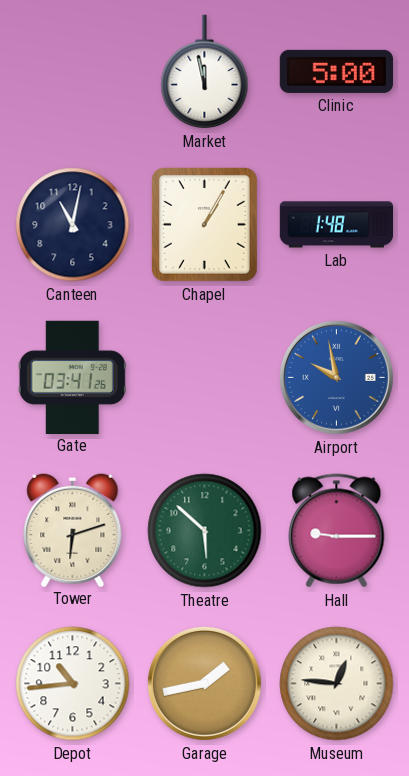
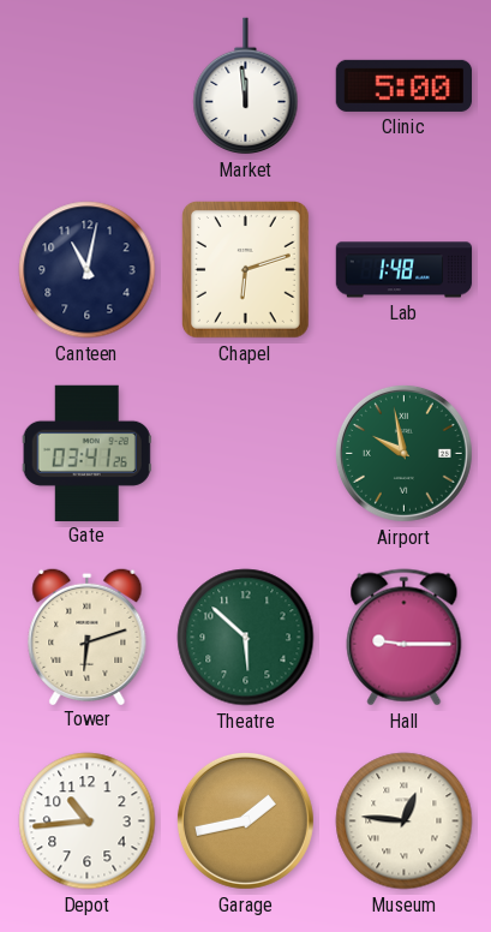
Market: 11:58 -> 11:59 (246, 86)
Chapel: 1:05 -> 6:12 (245, 270)
Airport dial: blue -> green (403, 453)
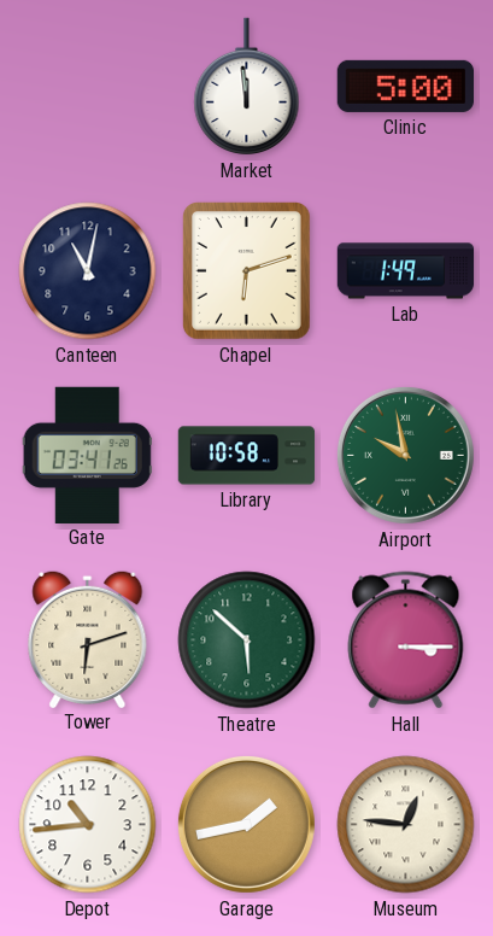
Lab: 1:48 -> 1:49 (406, 271)
Library: none -> 10:58 (247, 456)
Hall: 9:15 -> 3:15 (406, 640)
